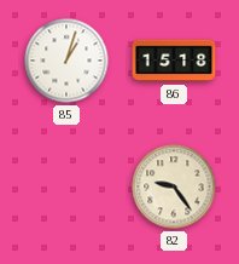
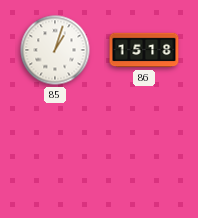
82: 9:24 -> none (174, 186)
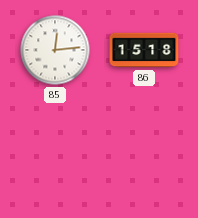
85: 1:03 -> 12:14 (55, 50)
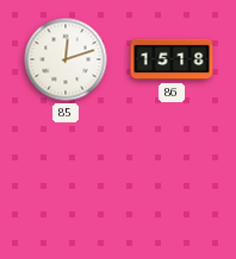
85: 12:14 -> 12:12 (66, 59)
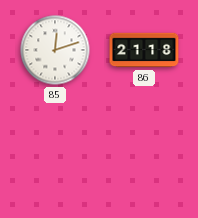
86: 15:18 -> 21:18 (144, 50)
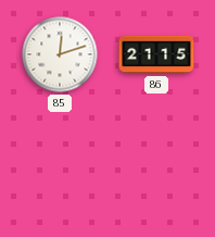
86: 21:18 -> 21:15 (156, 54)
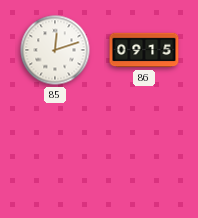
86: 21:15 -> 09:15 (144, 50)
